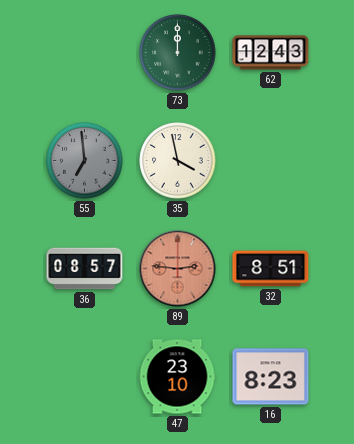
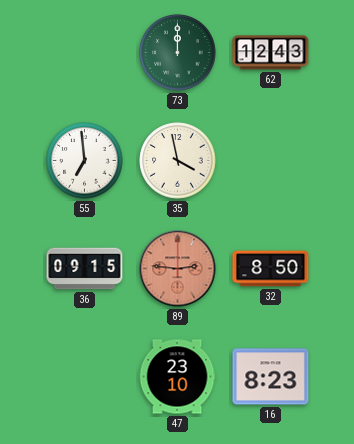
55 dial: grey -> white (85, 161)
36: 08:57 -> 09:15 (85, 269)
32: 8:51 -> 8:50 (271, 269)
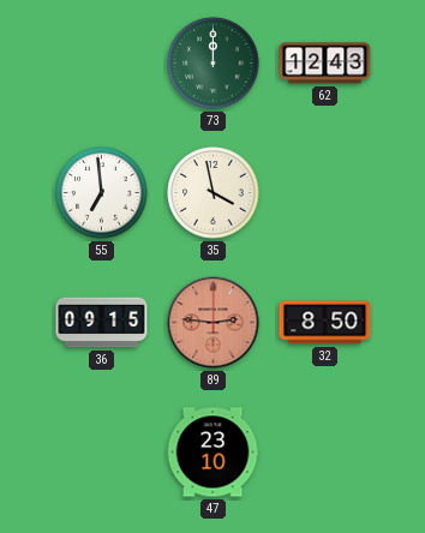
16: 8:23 -> none (271, 377)
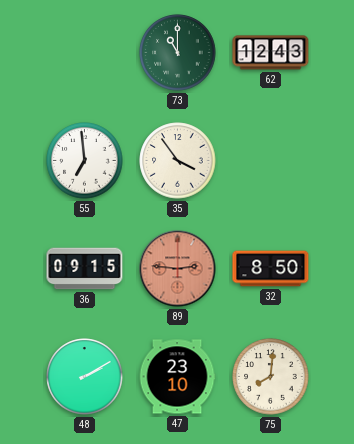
73: 12:00 -> 11:00 (178, 53)
35: 3:58 -> 3:54 (178, 161)
48: none -> 2:10 (85, 377)
75: none -> 8:01 (271, 377)
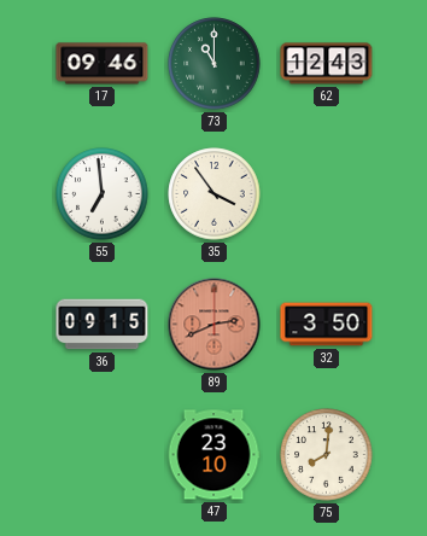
17: none -> 09:46 (103, 64)
89: 2:46 -> 2:41 (215, 325)
32: 8:50 -> 3:50 (327, 325)
48: 2:10 -> none (85, 377)
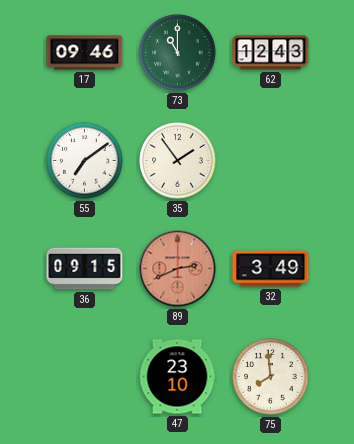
55: 6:59 -> 7:09 (85, 161)
35: 3:54 -> 1:54 (178, 161)
32: 3:50 -> 3:49 (271, 269)
75: 8:01 -> 7:59 (271, 377)
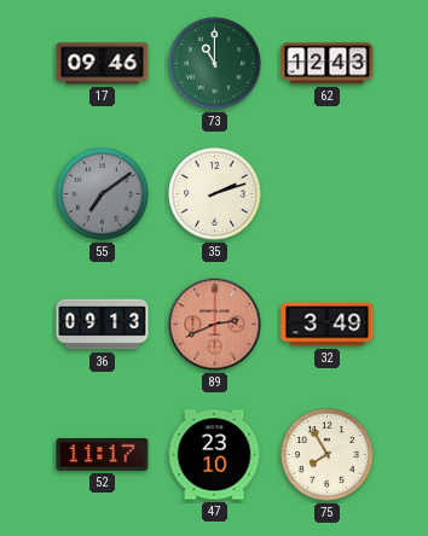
55 dial: white -> grey (103, 194)
35: 1:54 -> 2:12 (215, 194)
36: 09:15 -> 09:13 (103, 325)
52: none -> 11:17 (103, 454)
75: 7:59 -> 7:55 (328, 455)
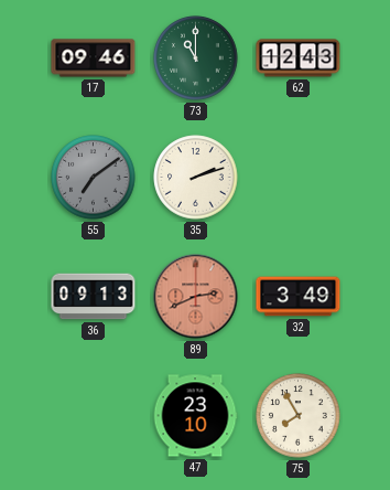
52: 11:17 -> none (103, 454)
